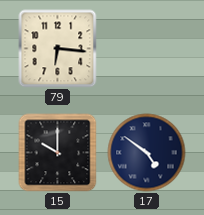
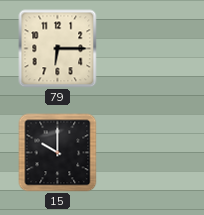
79: 6:16 -> 6:15 (58, 49)
17: 4:51 -> none (147, 153)
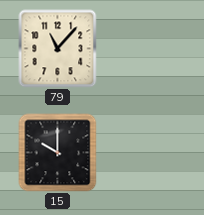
79: 6:15 -> 11:07 (58, 49)
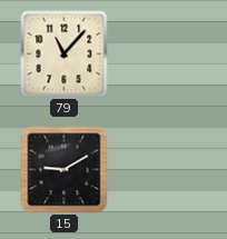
15: 10:00 -> 9:10 (65, 170)
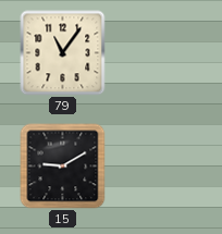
79: 11:07 -> 11:06 (63, 53)
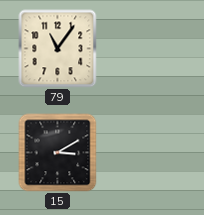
15: 9:10 -> 3:10 (58, 153)
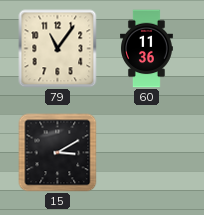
60: none -> 11:36 (147, 49)
